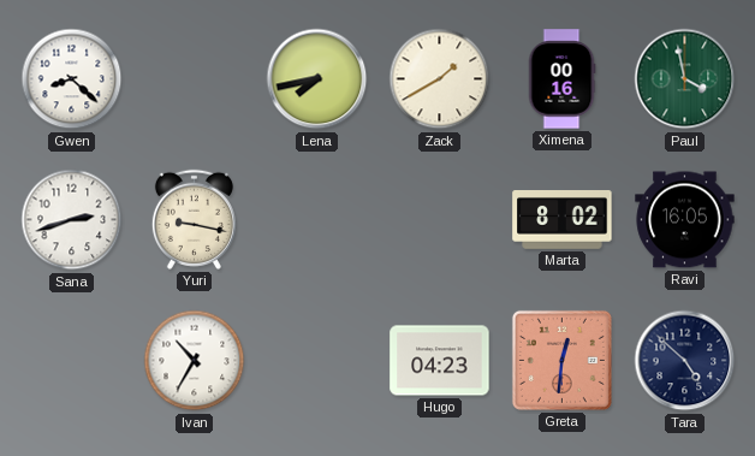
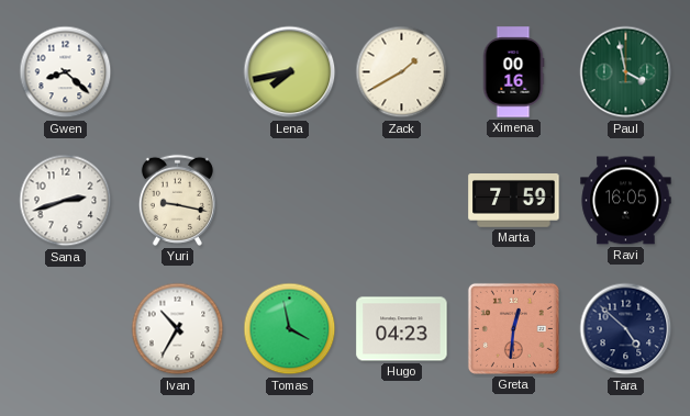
Marta: 8:02 -> 7:59 (514, 201)
Tomas: none -> 3:58 (290, 329)
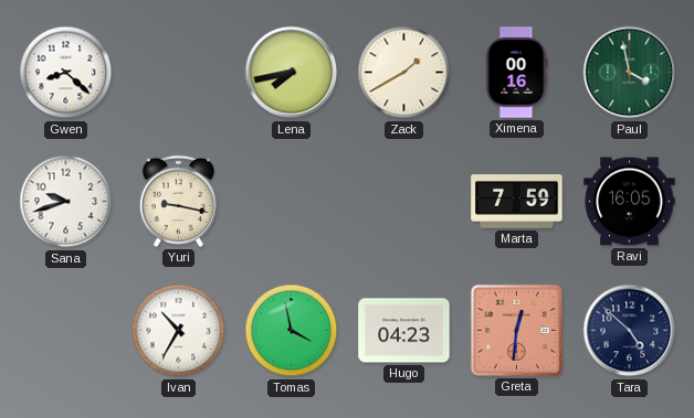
Sana: 2:42 -> 9:42 (66, 202)
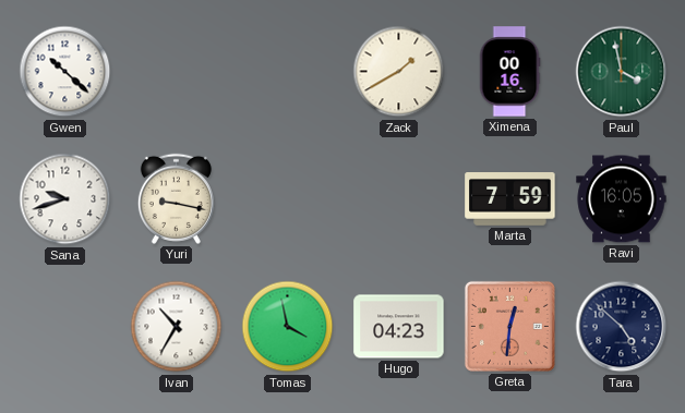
Gwen: 8:22 -> 10:22 (65, 72)
Lena: 7:43 -> none (292, 73)
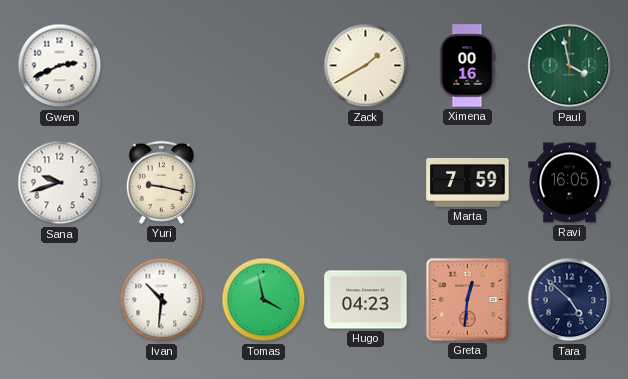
Gwen: 10:22 -> 2:41 (60, 66)
Ivan: 10:35 -> 10:31 (162, 300)
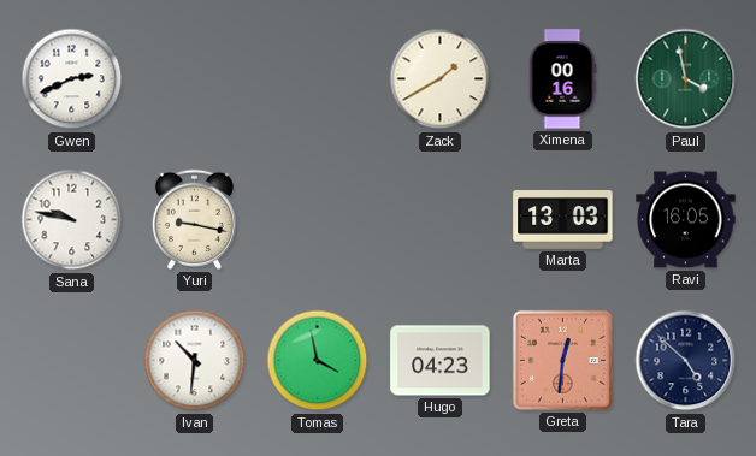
Sana: 9:42 -> 9:47 (72, 220)
Marta: 7:59 -> 13:03 (563, 220)
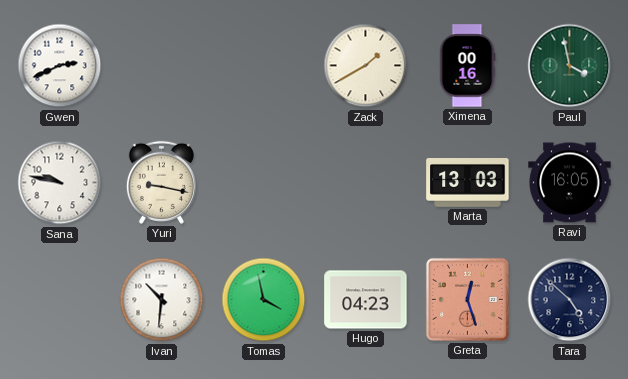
Greta: 12:31 -> 12:27 (467, 299)
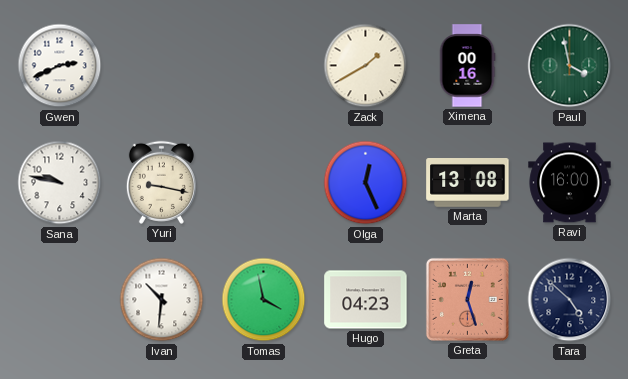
Olga: none -> 12:26 (366, 183)
Marta: 13:03 -> 13:08 (468, 183)
Ravi: 16:05 -> 16:00 (570, 183)
